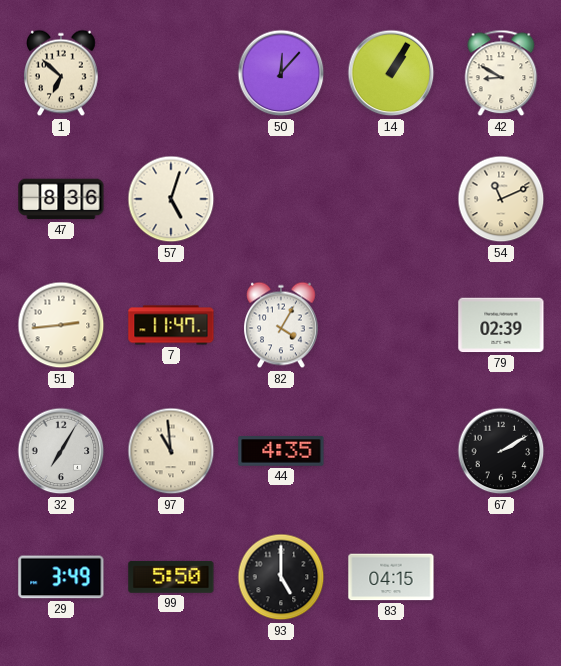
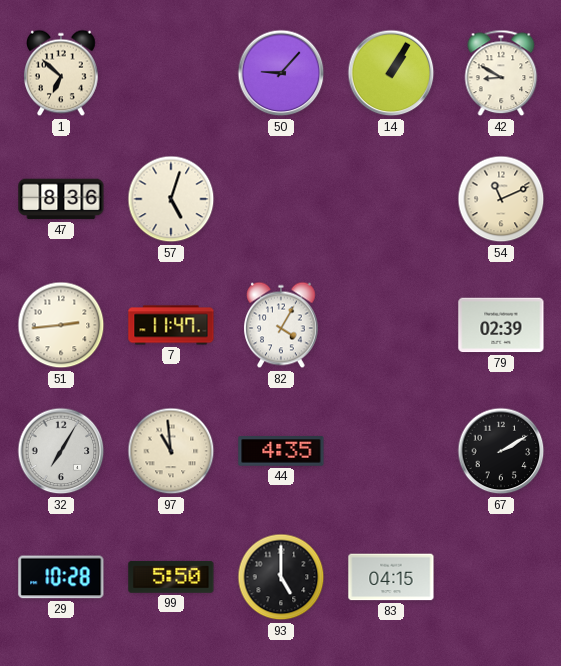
50: 12:07 -> 9:07 (281, 73)
29: 3:49 -> 10:28 (61, 577)
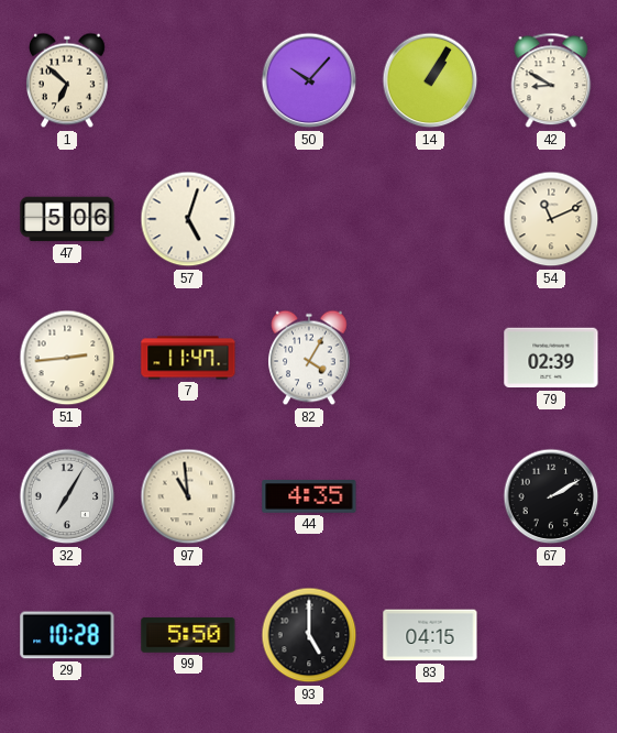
50: 9:07 -> 10:07 (309, 80)
47: 8:36 -> 5:06 (67, 219)
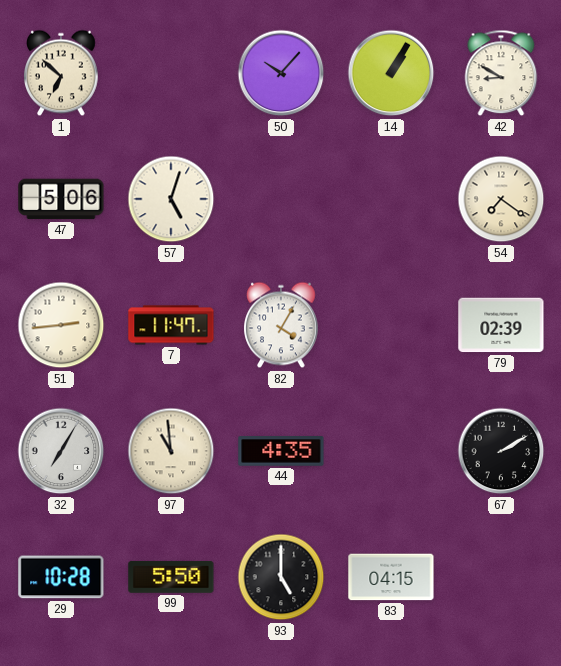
54: 11:11 -> 7:21 (501, 199)
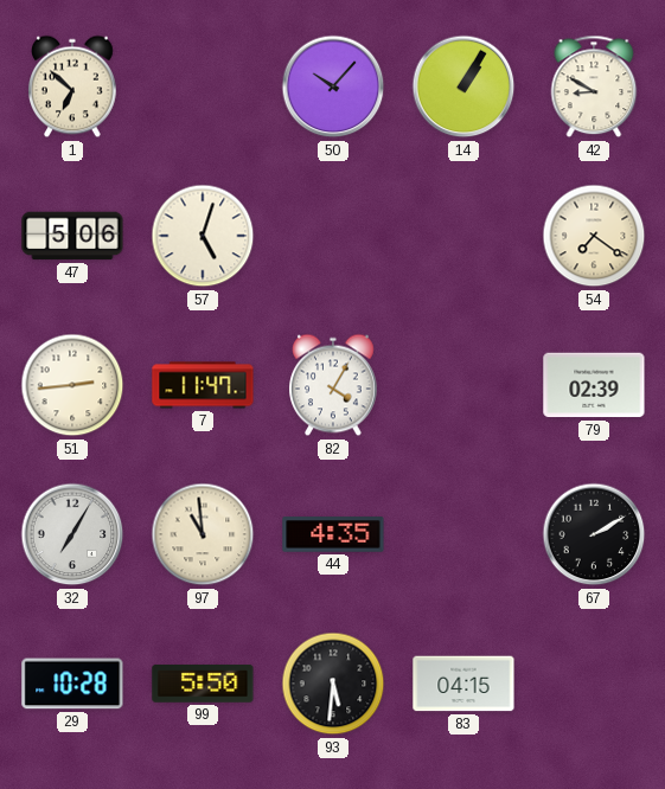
93: 5:00 -> 5:31 (333, 684)
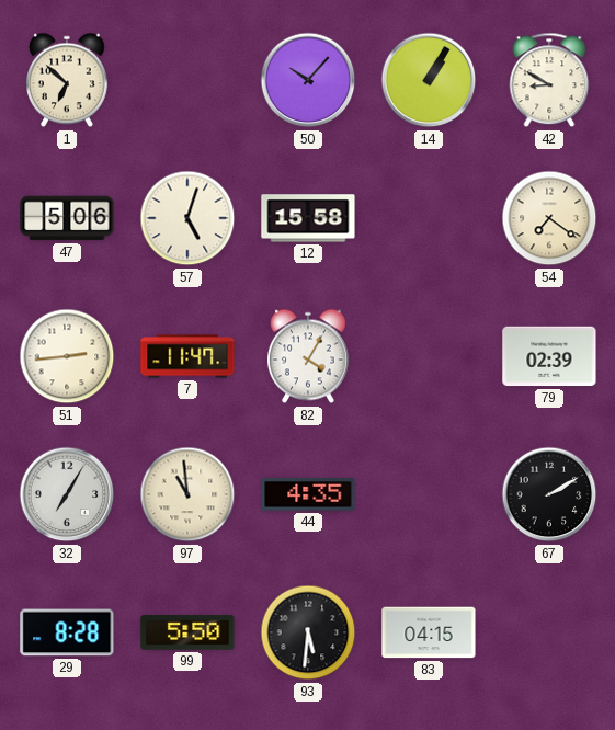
12: none -> 15:58 (308, 218)
29: 10:28 -> 8:28 (67, 632)
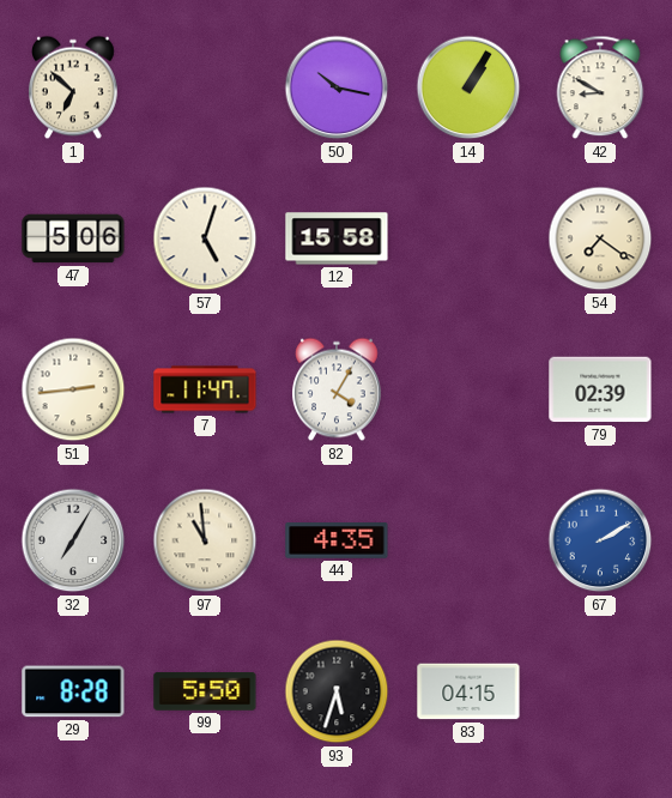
50: 10:07 -> 10:17 (337, 87)
67 dial: black -> blue (600, 540)
93: 5:31 -> 5:33 (337, 691)
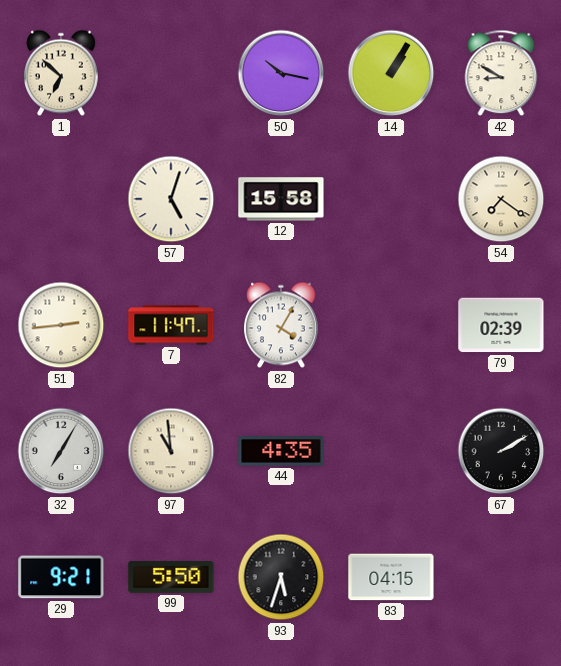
47: 5:06 -> none (73, 238)
67 dial: blue -> black (501, 451)
29: 8:28 -> 9:21 (61, 577)
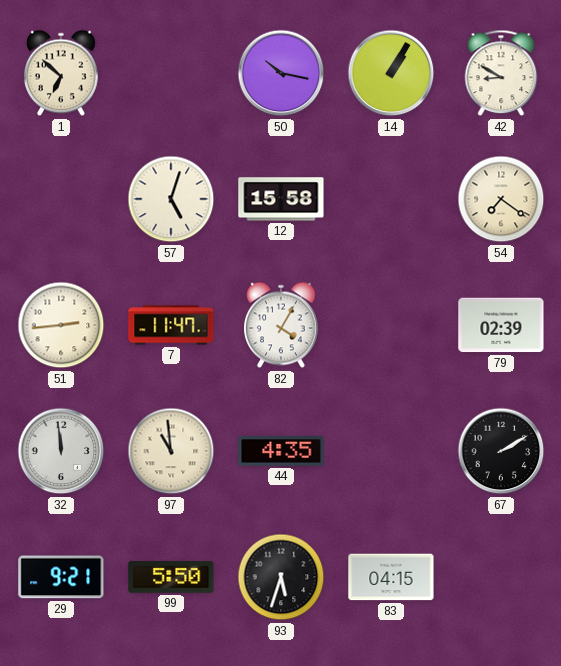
32: 7:05 -> 11:59 (61, 451)
